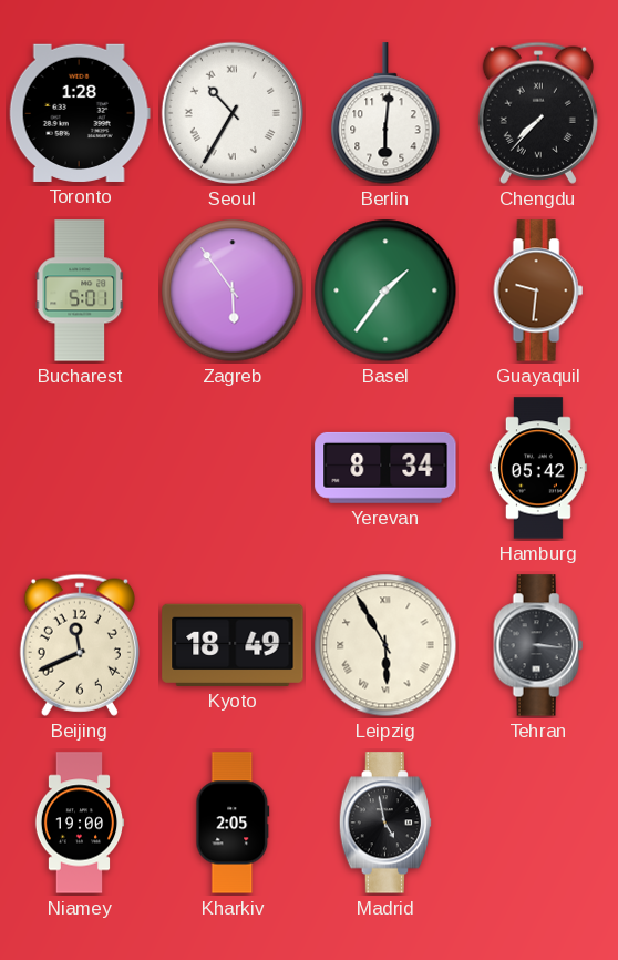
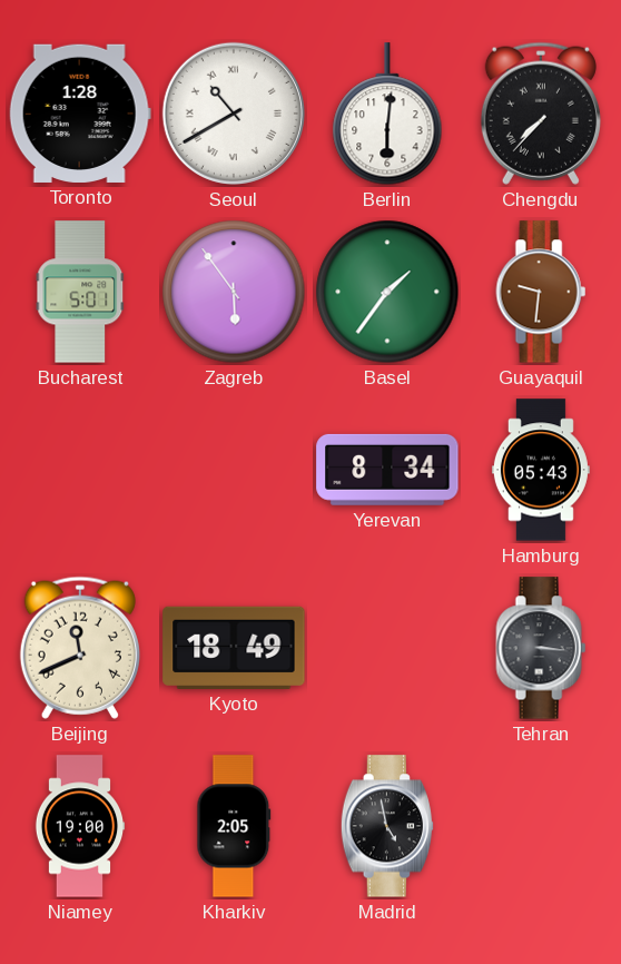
Seoul: 10:35 -> 10:40 (234, 114)
Hamburg: 05:42 -> 05:43 (541, 470)
Leipzig: 5:55 -> none (385, 645)
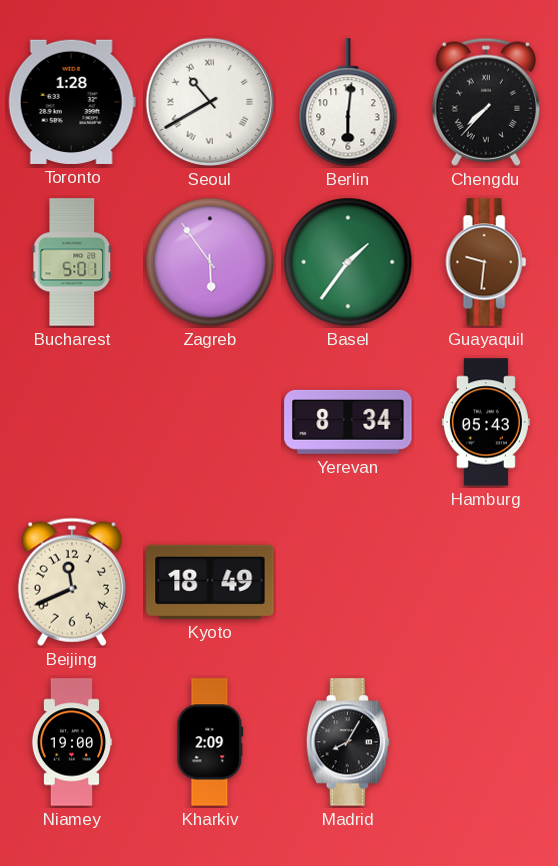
Tehran: 3:16 -> none (541, 648)
Kharkiv: 2:05 -> 2:09 (210, 742)
Madrid: 4:58 -> 8:05 (348, 742)
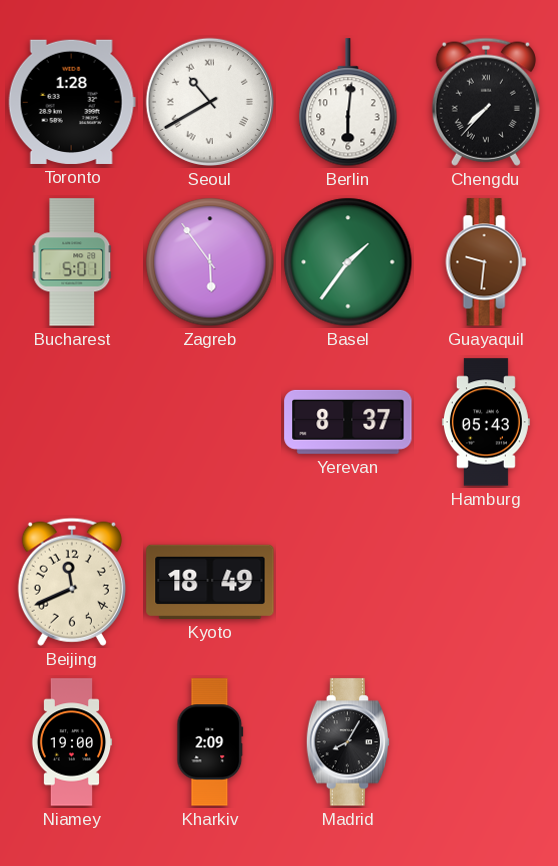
Yerevan: 8:34 -> 8:37 (348, 422)
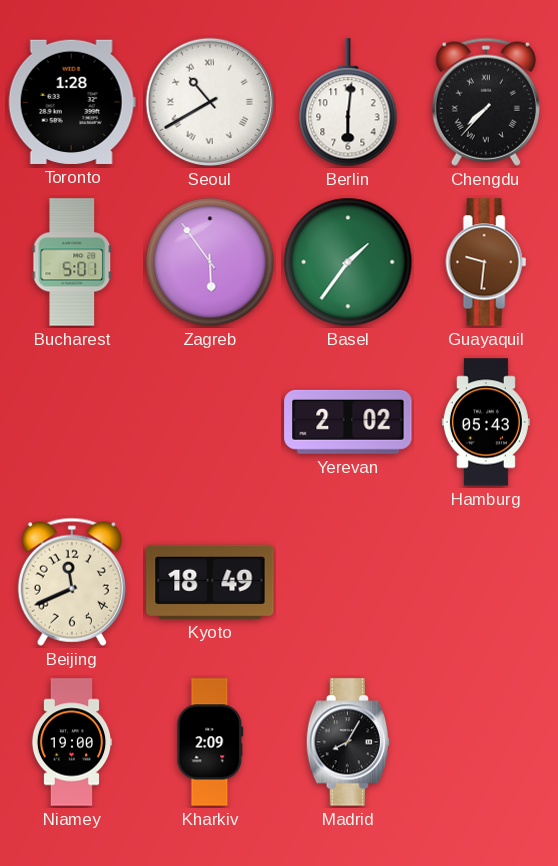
Yerevan: 8:37 -> 2:02 (348, 422)
